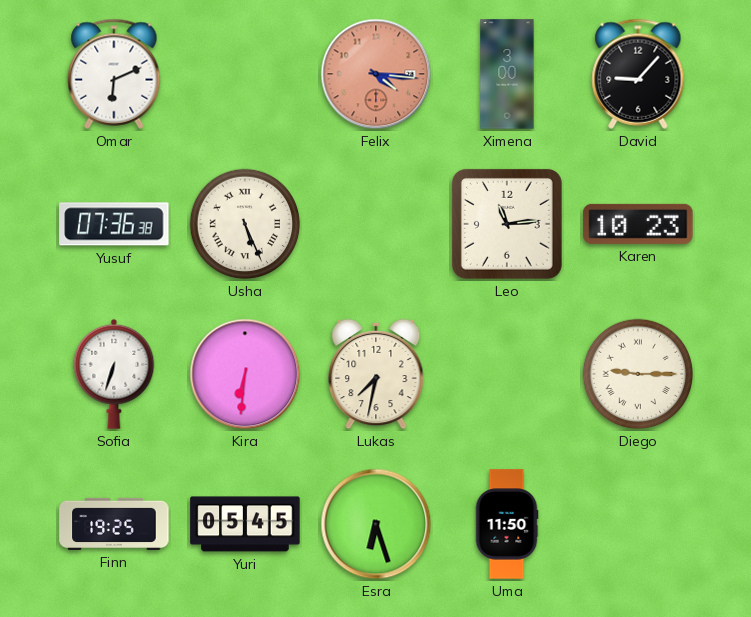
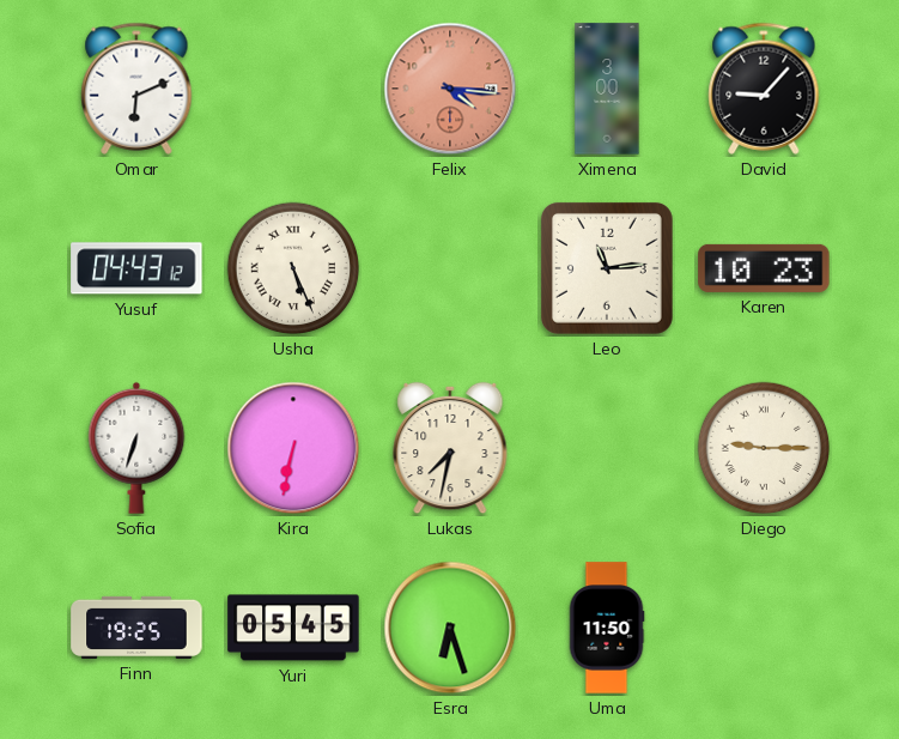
Yusuf: 07:36 -> 04:43 (136, 268)
Kira: 6:31 -> 6:32 (293, 448)
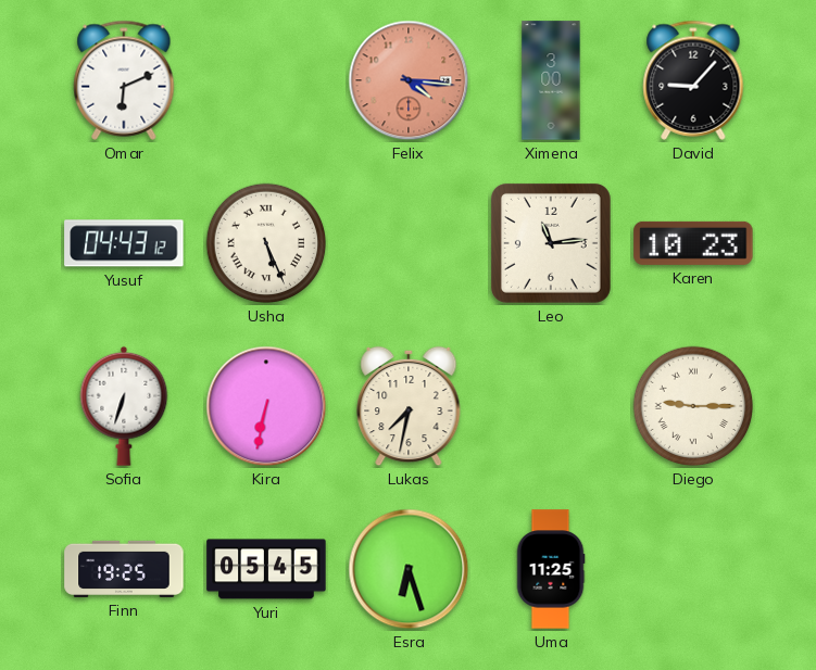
Uma: 11:50 -> 11:25 (551, 569)
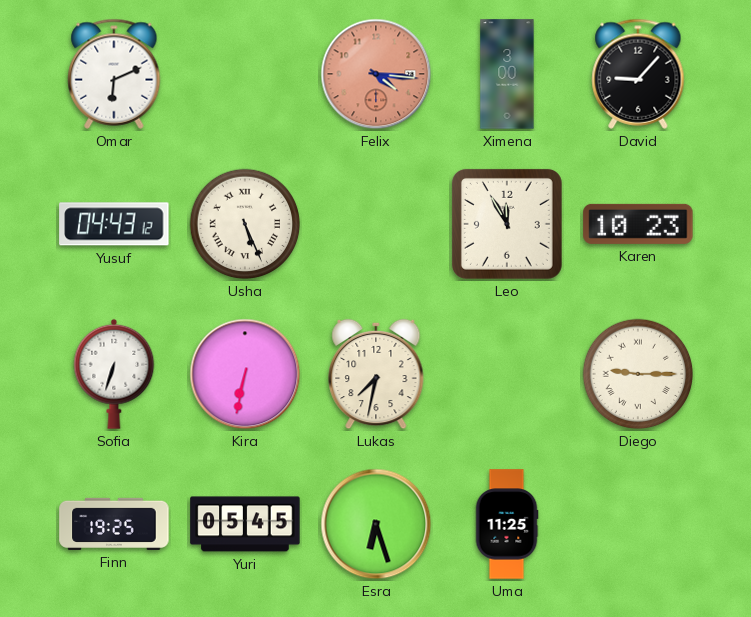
Leo: 11:14 -> 11:55 (507, 224)
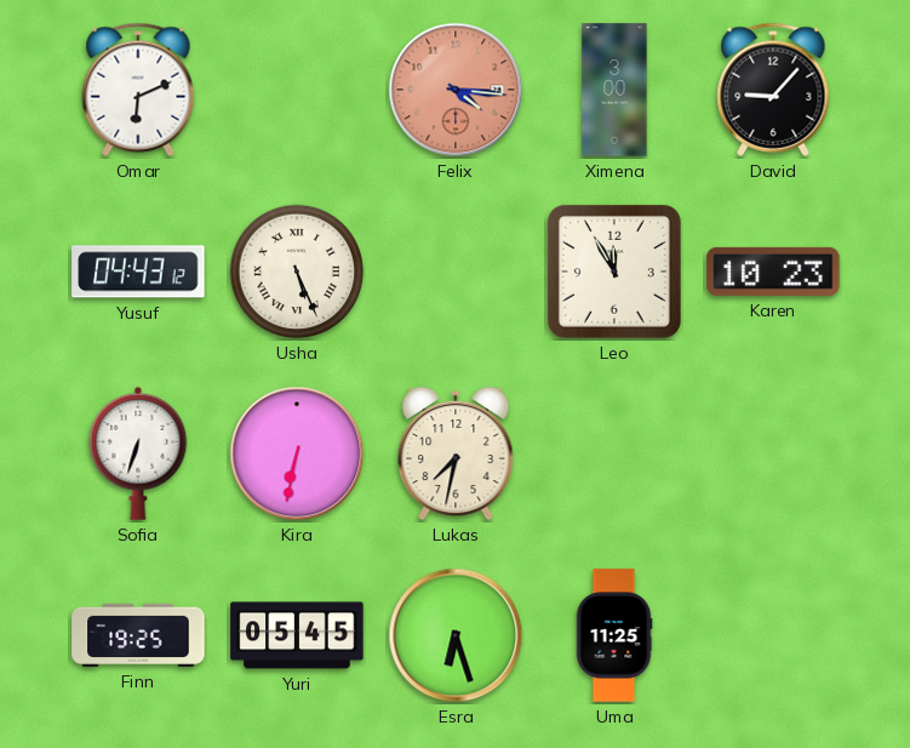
Diego: 9:15 -> none (638, 374)
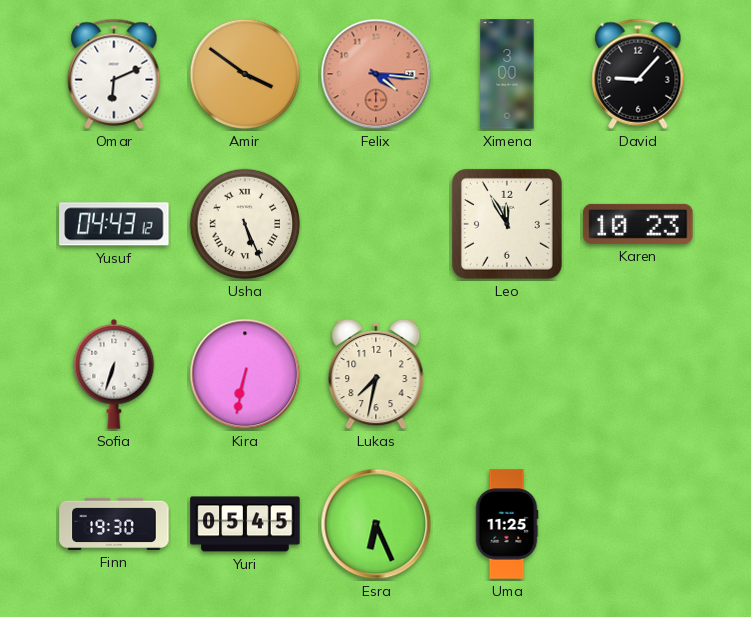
Amir: none -> 3:51 (245, 74)
Finn: 19:25 -> 19:30 (114, 524)
Esra: 6:27 -> 6:26 (376, 524)
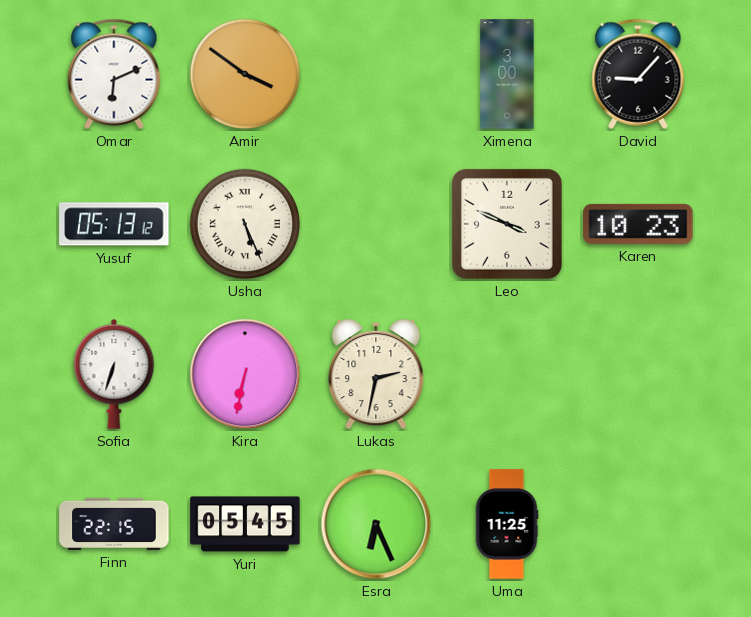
Felix: 4:16 -> none (376, 74)
Yusuf: 04:43 -> 05:13 (114, 224)
Leo: 11:55 -> 3:49 (507, 224)
Lukas: 7:32 -> 2:32 (376, 374)
Finn: 19:30 -> 22:15 (114, 524)
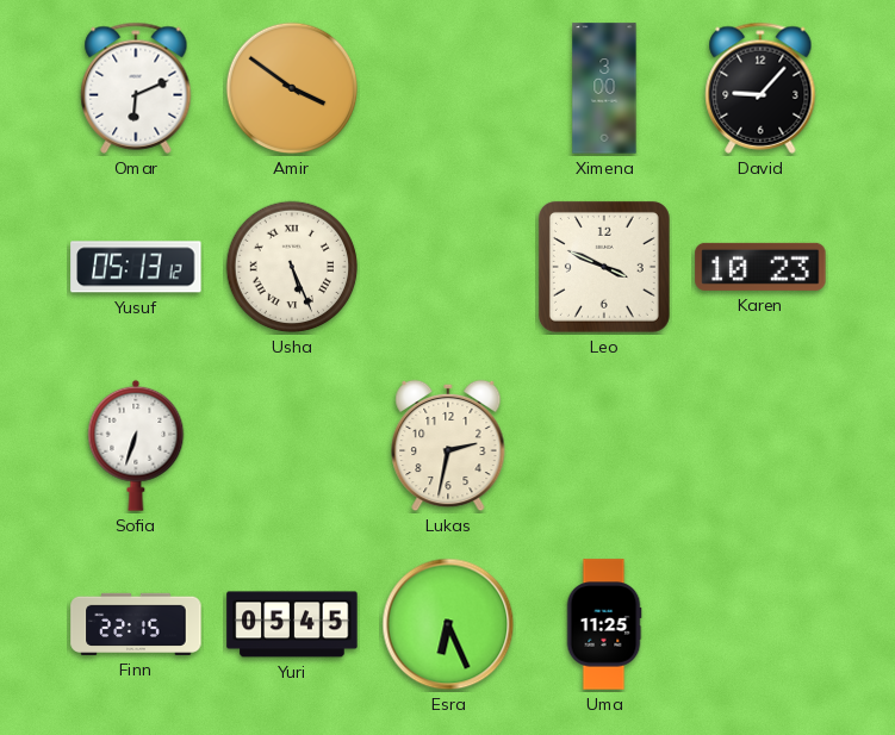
Kira: 6:32 -> none (245, 374)
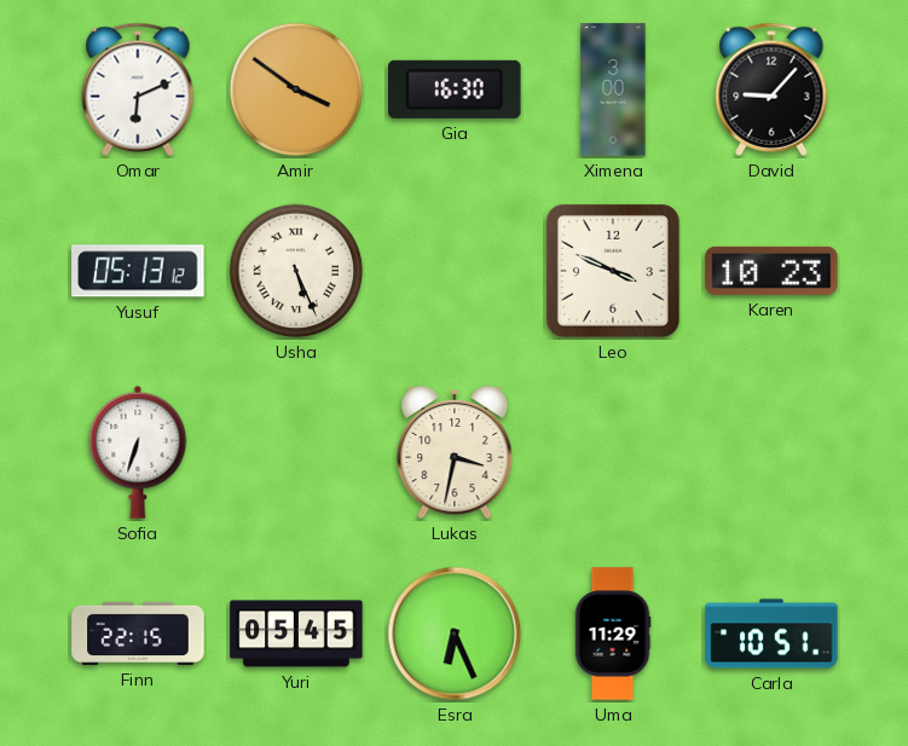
Gia: none -> 16:30 (455, 89)
Lukas: 2:32 -> 3:32 (455, 452)
Uma: 11:25 -> 11:29 (613, 634)
Carla: none -> 10:51 (771, 634)
